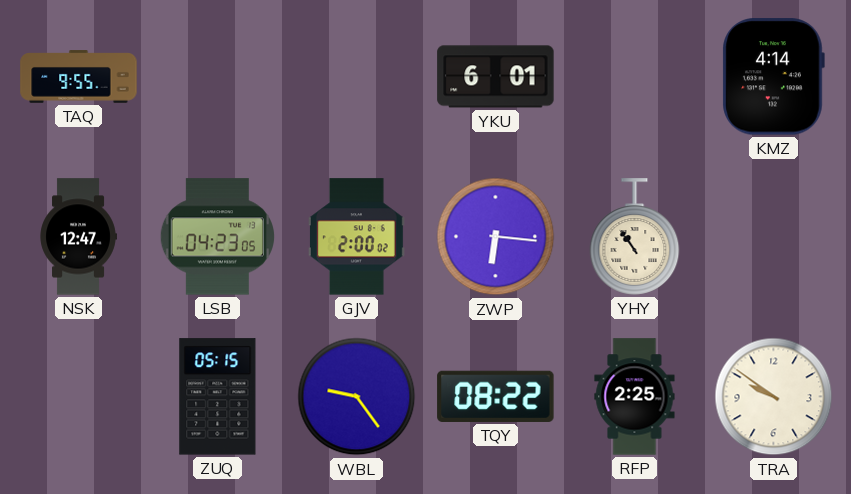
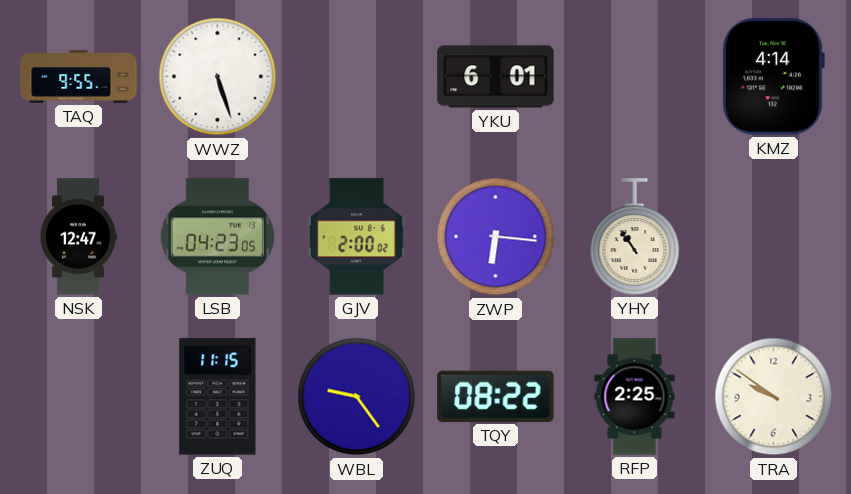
WWZ: none -> 5:27 (218, 77)
ZUQ: 05:15 -> 11:15 (218, 397)
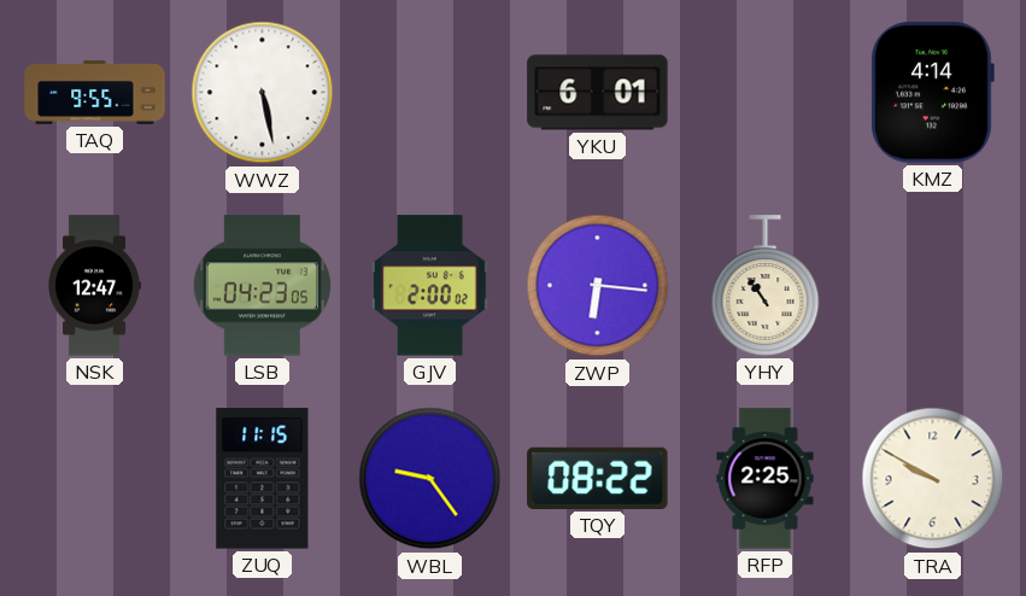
WWZ: 5:27 -> 5:28 (263, 93)
TRA: 9:51 -> 9:50 (933, 479)
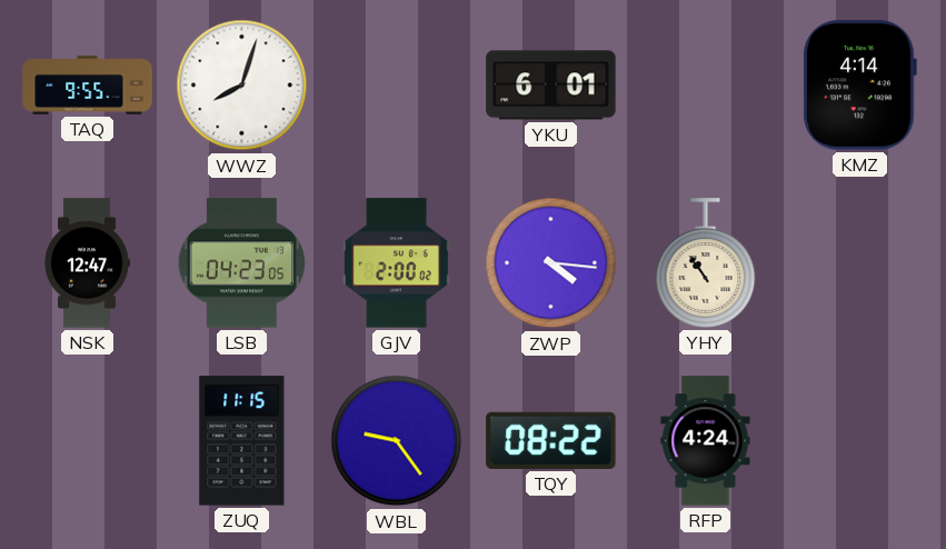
WWZ: 5:28 -> 8:03 (242, 86)
ZWP: 6:16 -> 4:16 (551, 263)
RFP: 2:25 -> 4:24 (706, 441)
TRA: 9:50 -> none (933, 479)
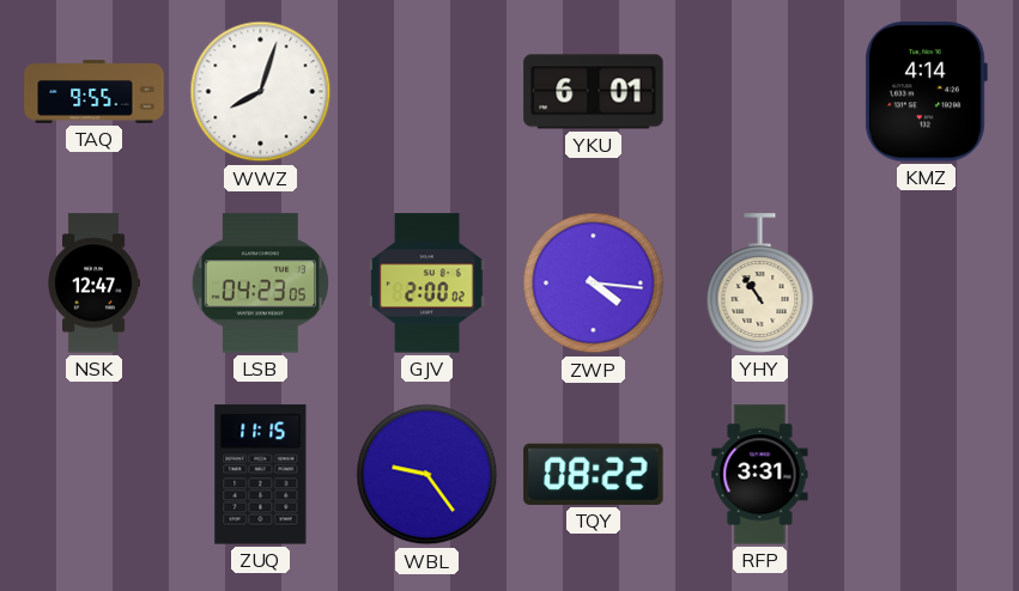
RFP: 4:24 -> 3:31 (760, 475)
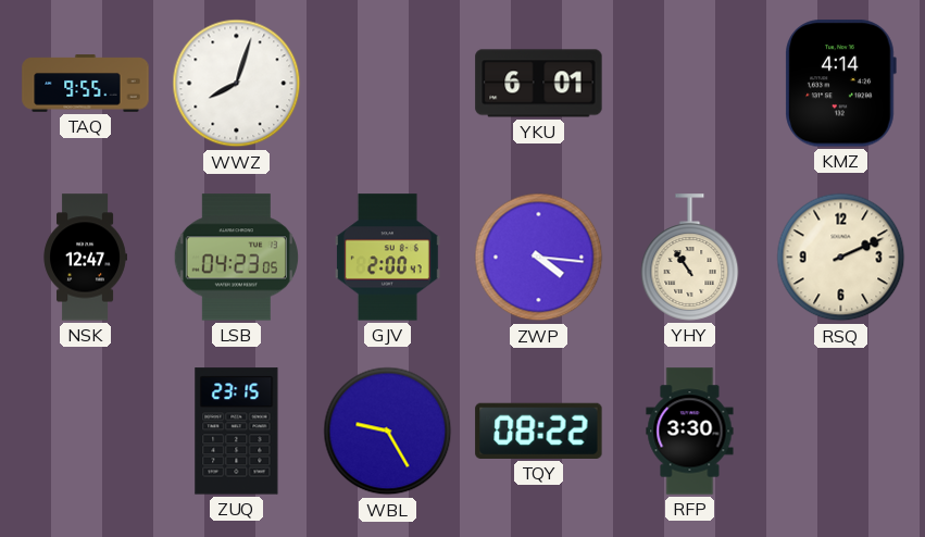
GJV: 2:00:02 -> 2:00:47 (387, 258)
RSQ: none -> 2:11 (841, 258)
ZUQ: 11:15 -> 23:15 (237, 432)
WBL: 9:24 -> 9:25 (388, 432)
RFP: 3:31 -> 3:30 (690, 432)
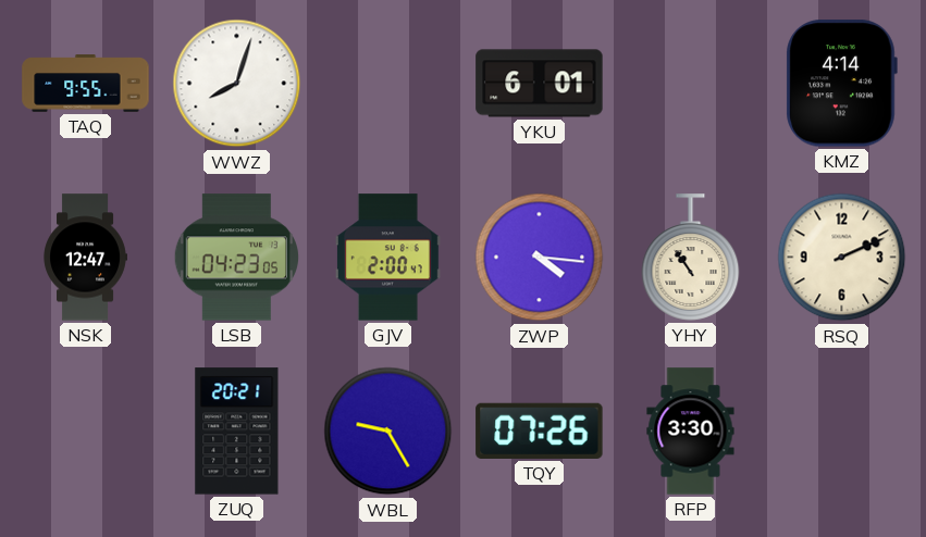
ZUQ: 23:15 -> 20:21 (237, 432)
TQY: 08:22 -> 07:26 (540, 430)
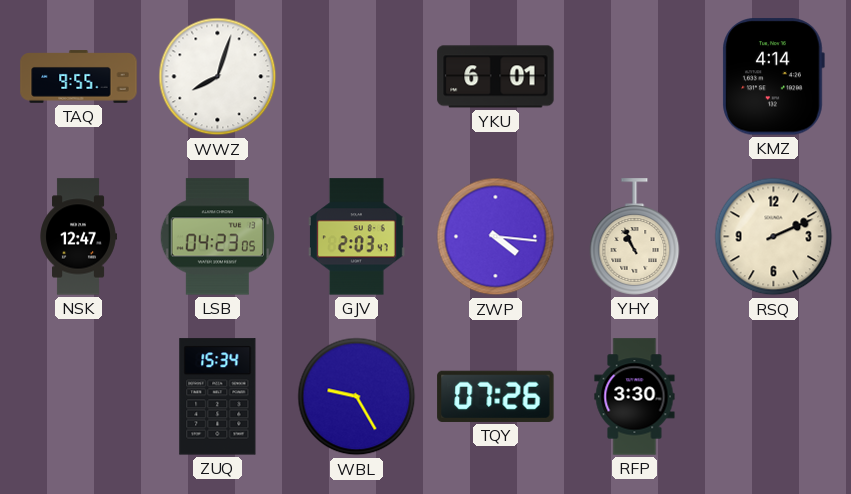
GJV: 2:00 -> 2:03 (356, 237)
YHY: 10:54 -> 10:56 (635, 237)
ZUQ: 20:21 -> 15:34 (218, 397)
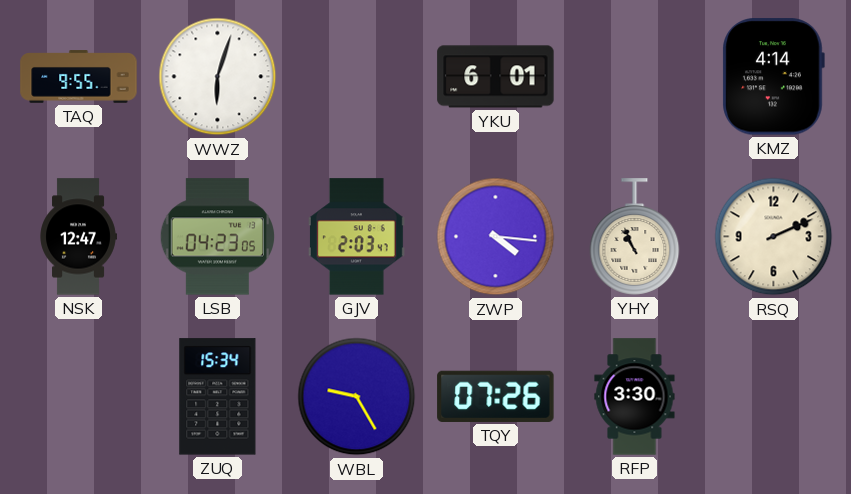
WWZ: 8:03 -> 6:03 (218, 77)
